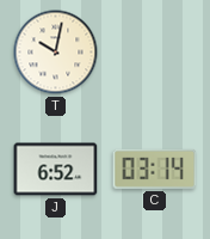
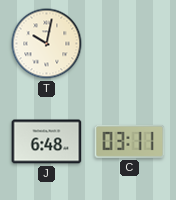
J: 6:52 -> 6:48 (47, 142)
C: 03:14 -> 03:11 (130, 141)
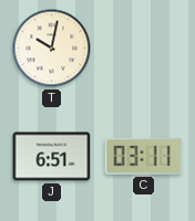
J: 6:48 -> 6:51 (52, 157)
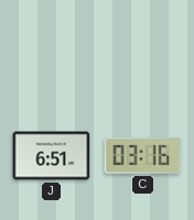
T: 10:02 -> none (52, 49)
C: 03:11 -> 03:16 (143, 155)
